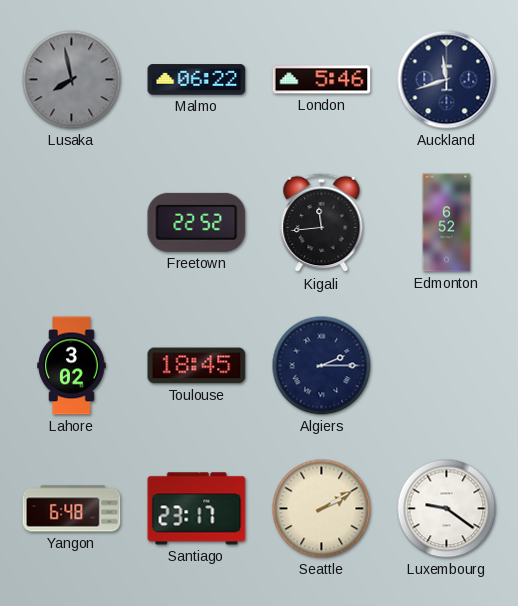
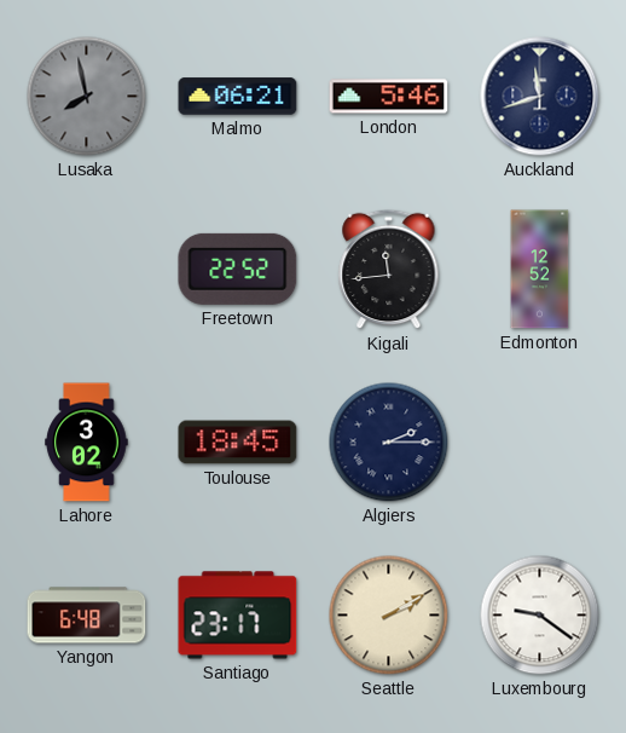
Malmo: 06:22 -> 06:21 (238, 97)
Edmonton: 6:52 -> 12:52 (540, 270)
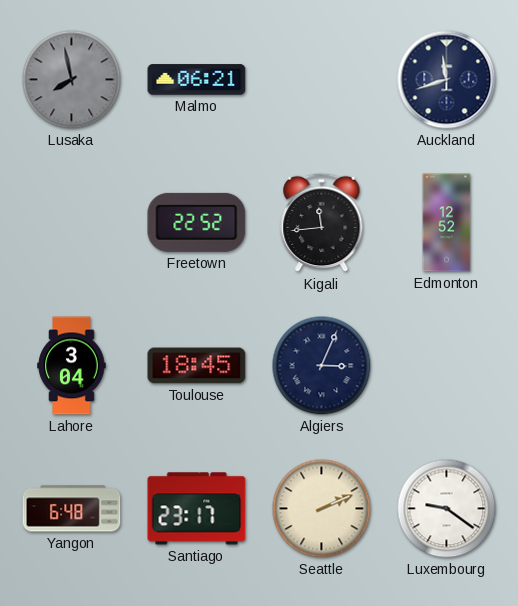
London: 5:46 -> none (389, 97)
Lahore: 3:02 -> 3:04 (72, 366)
Algiers: 2:15 -> 3:04 (322, 366)
Seattle: 2:10 -> 2:11 (322, 509)
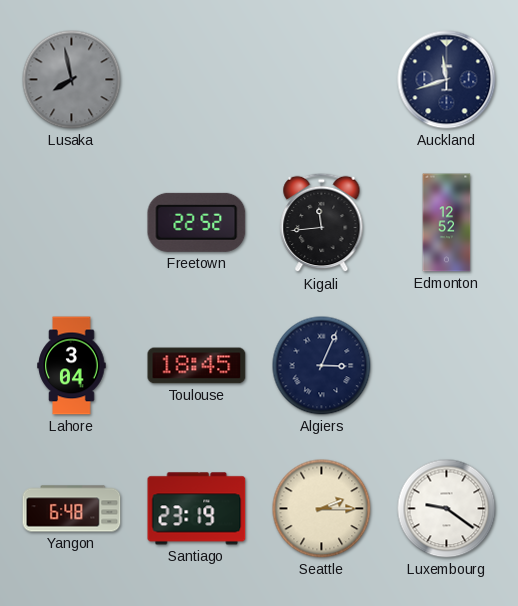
Malmo: 06:21 -> none (197, 80)
Santiago: 23:17 -> 23:19 (197, 509)
Seattle: 2:11 -> 2:15 (322, 509)
